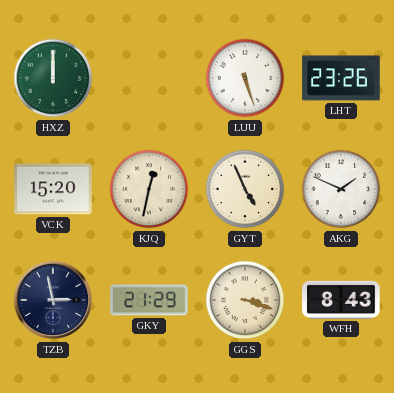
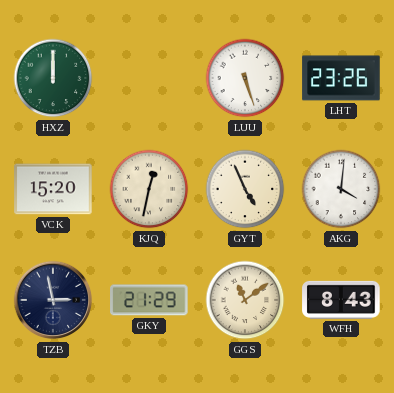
AKG: 1:49 -> 4:01 (341, 189)
GGS: 3:18 -> 11:09 (245, 300)
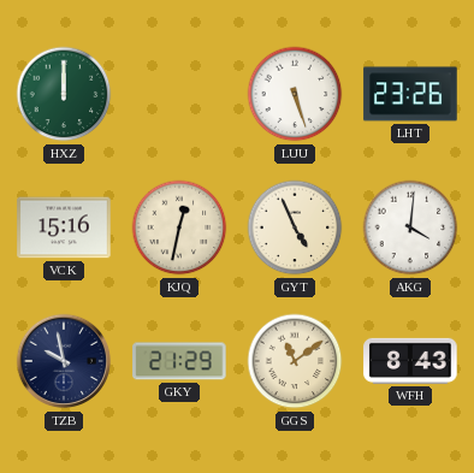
VCK: 15:20 -> 15:16 (64, 227)
TZB: 2:58 -> 9:58 (64, 361)
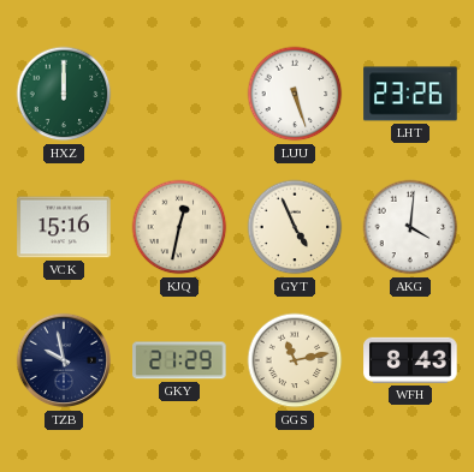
GGS: 11:09 -> 11:13 (295, 360)
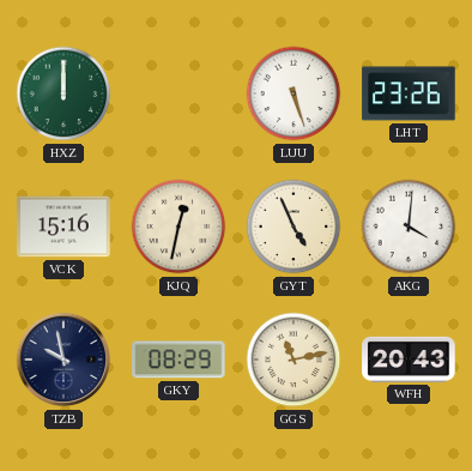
GKY: 21:29 -> 08:29 (178, 360)
WFH: 8:43 -> 20:43 (409, 360)
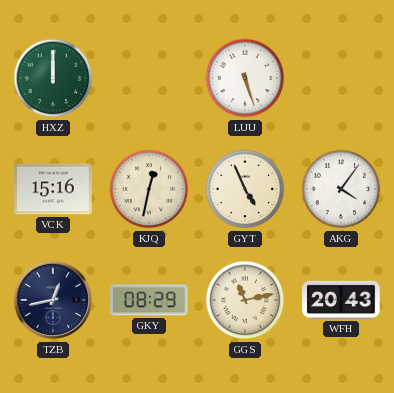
LHT: 23:26 -> none (409, 93)
AKG: 4:01 -> 4:06 (341, 189)
TZB: 9:58 -> 12:43 (53, 300)
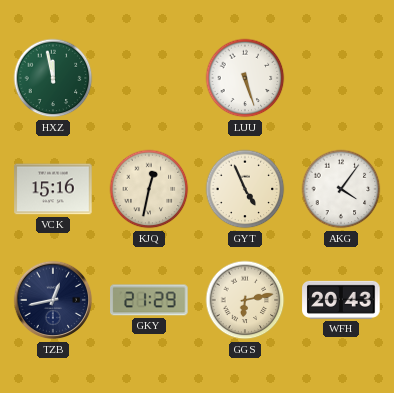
HXZ: 12:00 -> 11:58 (53, 78)
GKY: 08:29 -> 21:29 (149, 300)
GGS: 11:13 -> 6:13 (245, 300)
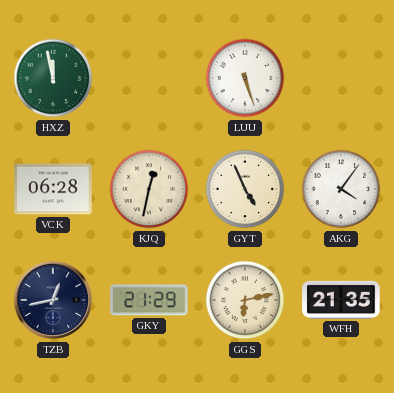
VCK: 15:16 -> 06:28 (53, 189)
WFH: 20:43 -> 21:35 (341, 300)
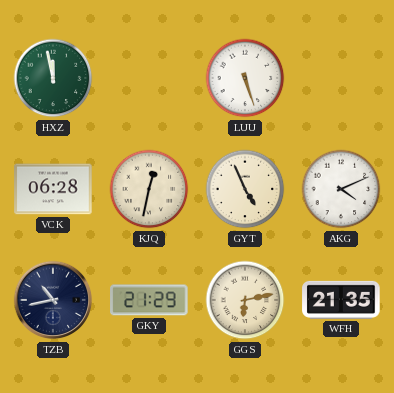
AKG: 4:06 -> 4:11 (341, 189)
TZB: 12:43 -> 10:43 (53, 300)
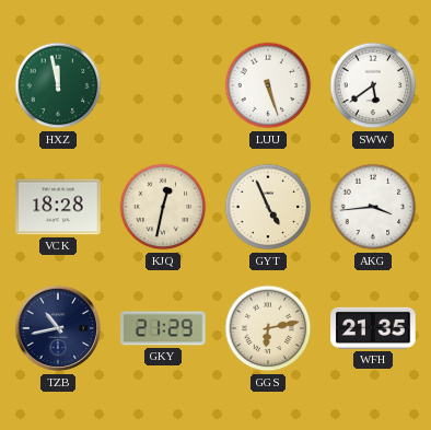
SWW: none -> 5:39 (373, 85)
VCK: 06:28 -> 18:28 (58, 207)
AKG: 4:11 -> 3:44 (373, 207)
